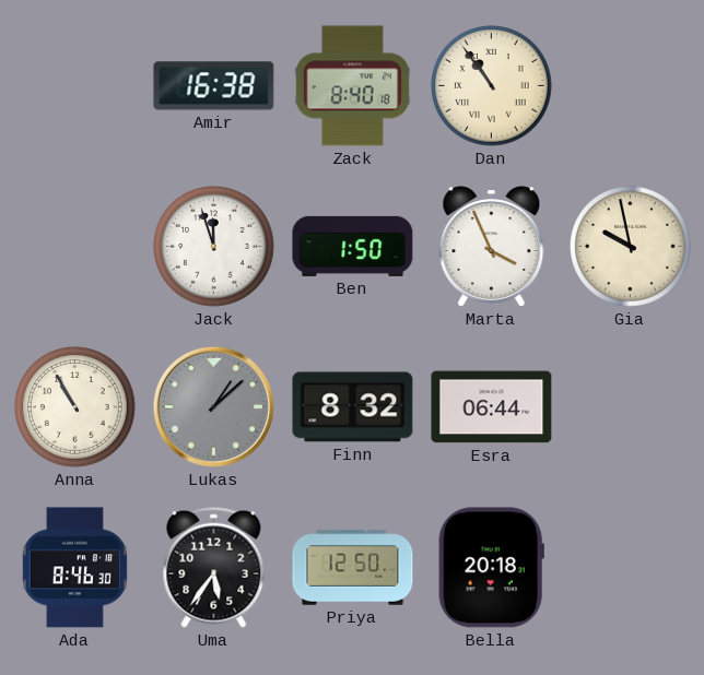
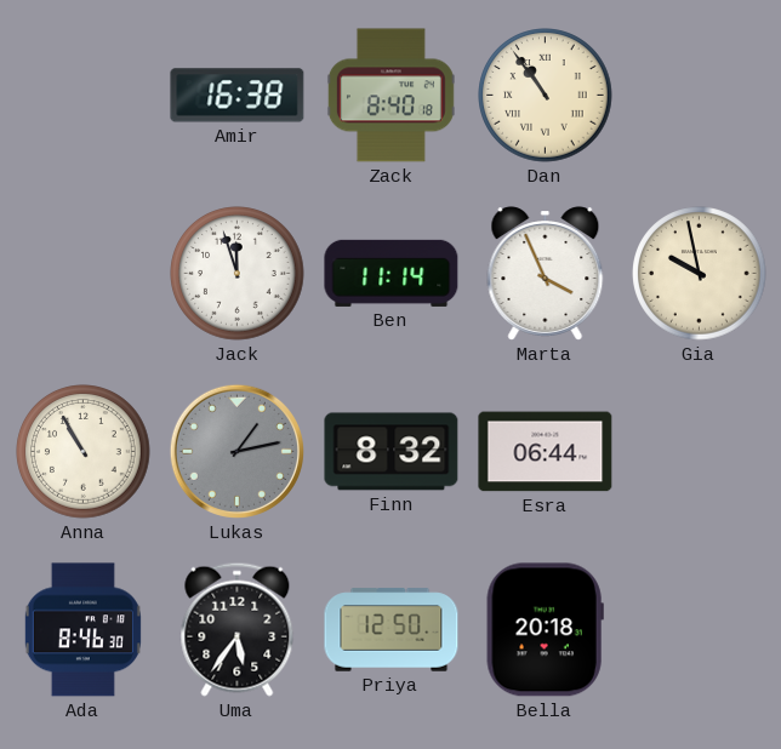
Ben: 1:50 -> 11:14 (392, 273)
Lukas: 1:08 -> 1:13 (236, 451)
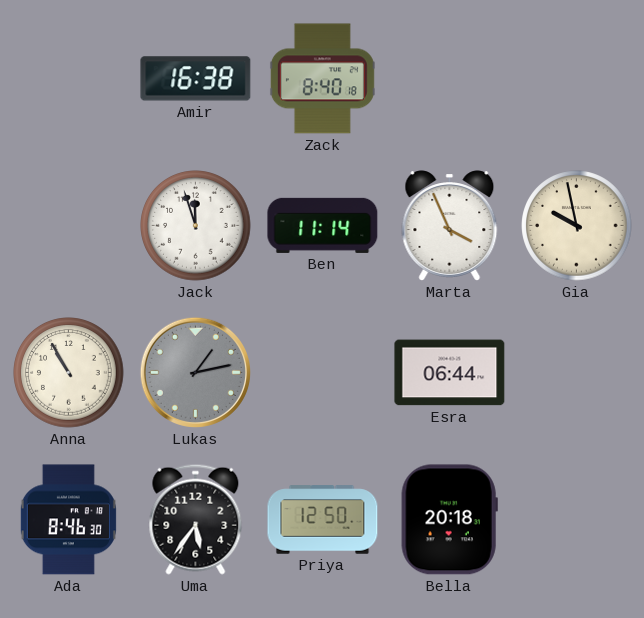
Dan: 10:54 -> none (546, 96)
Finn: 8:32 -> none (392, 452)
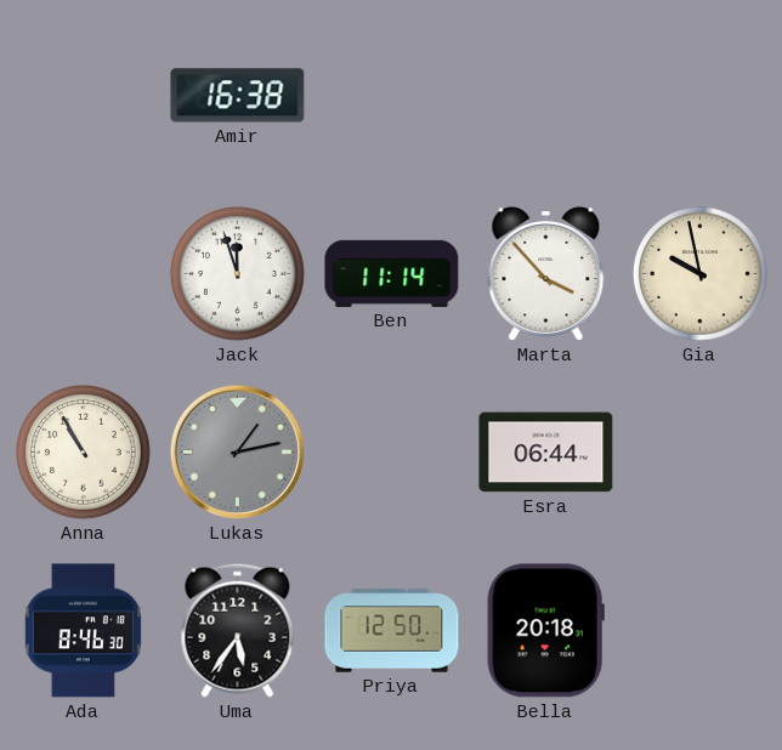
Zack: 8:40 -> none (322, 79)
Marta: 3:56 -> 3:53 (546, 274)
